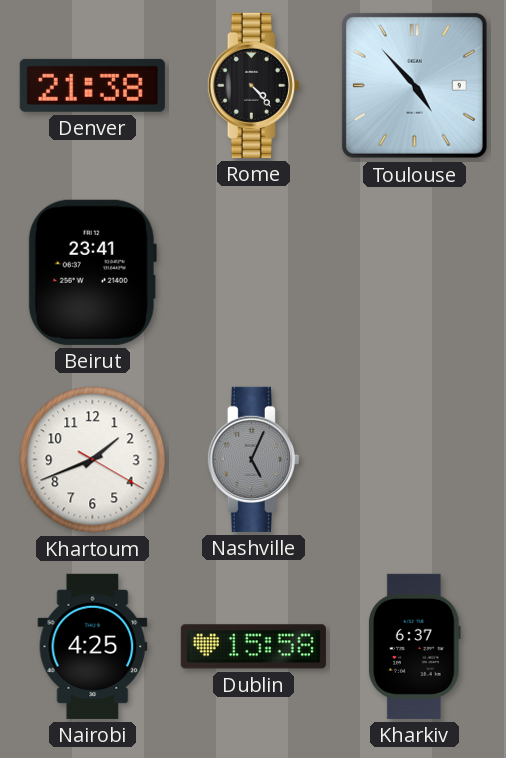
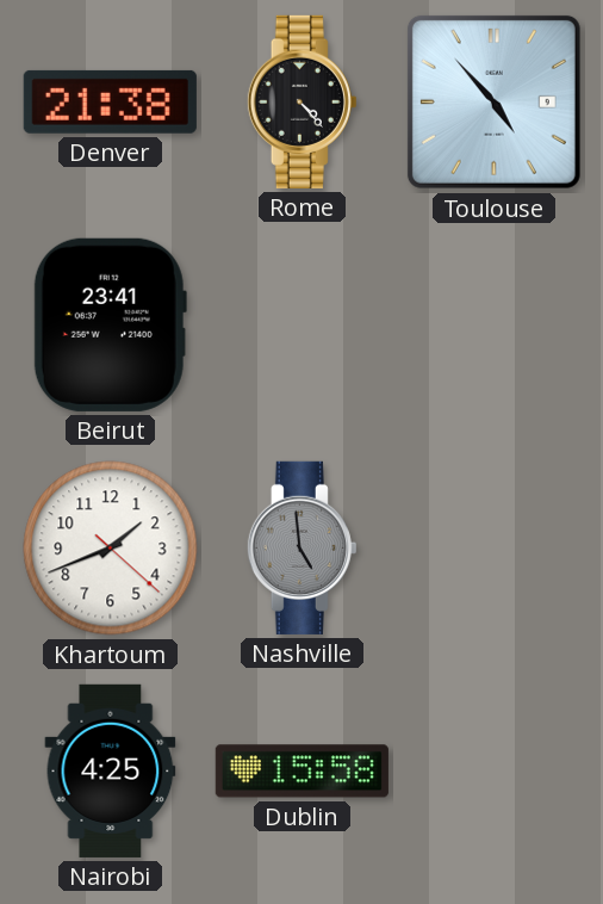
Khartoum: 1:41:20 -> 1:41:22 (111, 549)
Nashville: 5:04 -> 4:59 (301, 547)
Kharkiv: 6:37 -> none (414, 646)
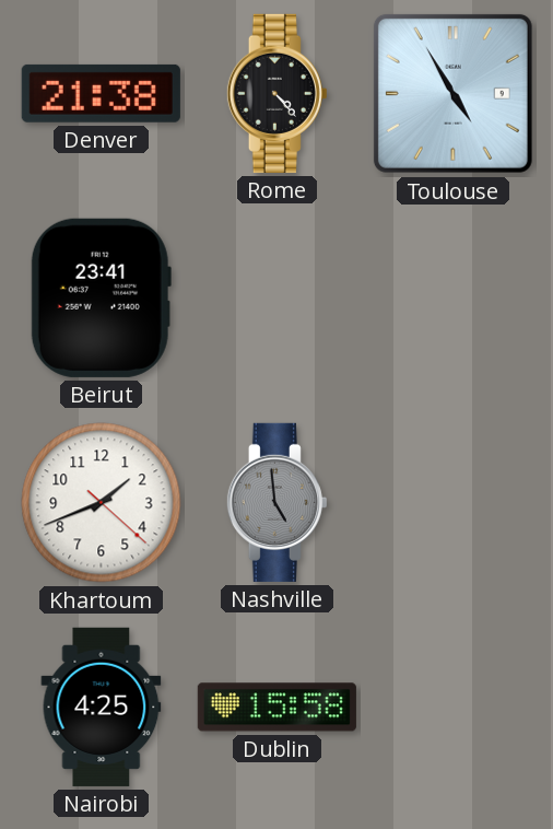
Toulouse: 4:53 -> 4:55 (452, 93)
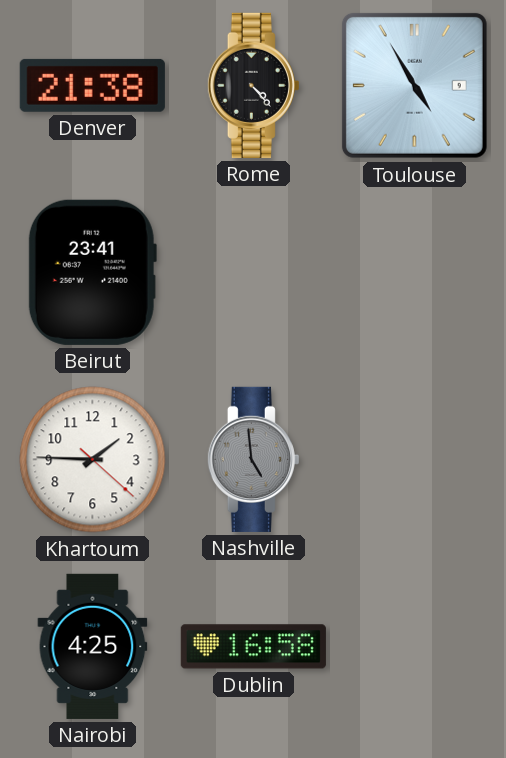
Khartoum: 1:41 -> 1:45 (93, 460)
Dublin: 15:58 -> 16:58 (253, 647)
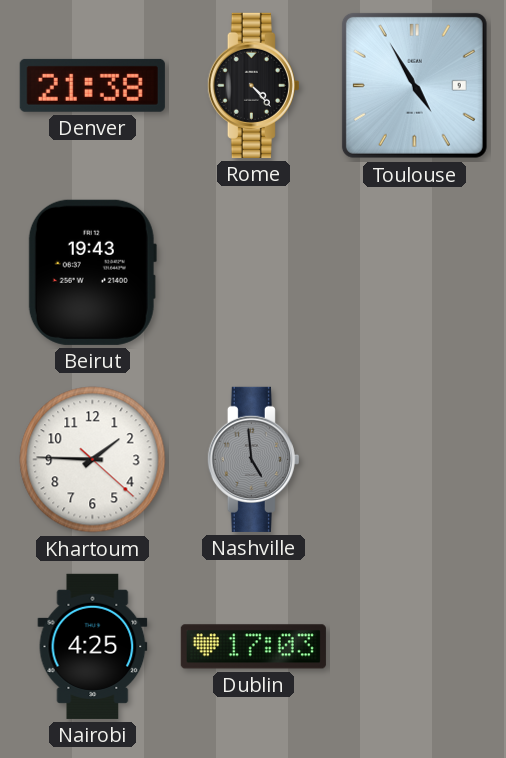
Beirut: 23:41 -> 19:43 (92, 272)
Dublin: 16:58 -> 17:03 (253, 647)
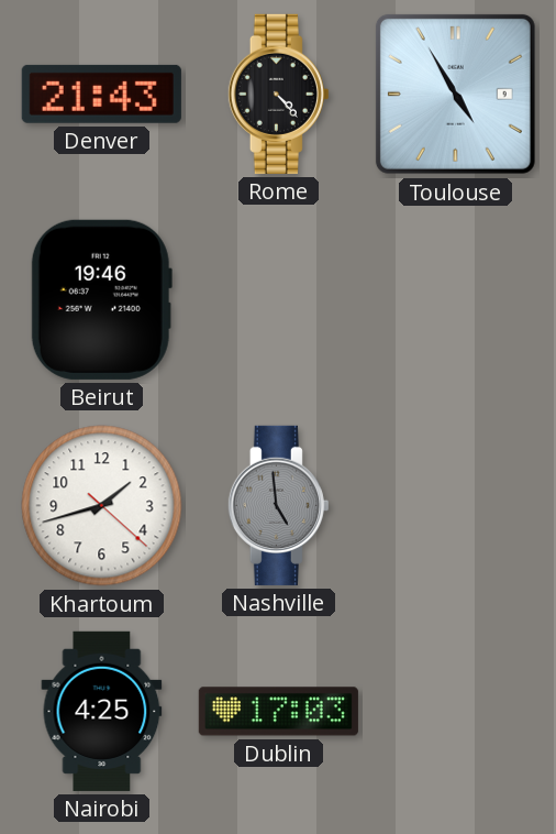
Denver: 21:38 -> 21:43 (101, 94)
Beirut: 19:43 -> 19:46 (101, 299)
Khartoum: 1:45 -> 1:42 (102, 506)
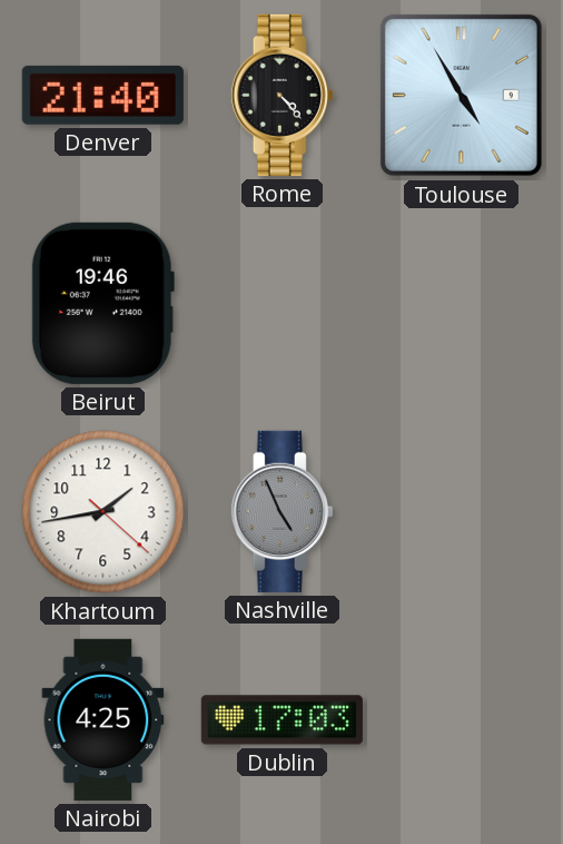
Denver: 21:43 -> 21:40 (102, 95)
Khartoum: 1:42 -> 1:43 (103, 512)
Nashville: 4:59 -> 4:56 (281, 511)
